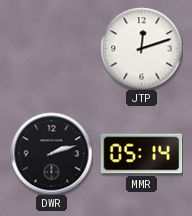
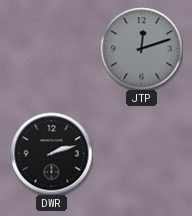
JTP dial: white -> grey (141, 48)
MMR: 05:14 -> none (141, 154)
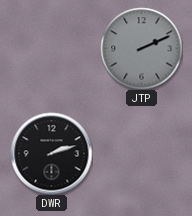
JTP: 12:12 -> 2:11 (141, 48)
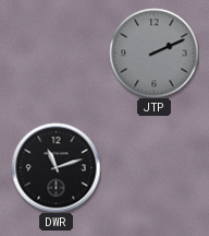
DWR: 2:12 -> 11:12 (56, 167)
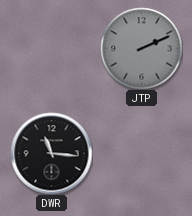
DWR: 11:12 -> 11:16 (51, 153)
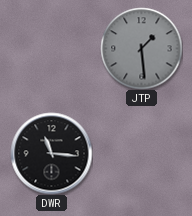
JTP: 2:11 -> 1:29 (141, 48)
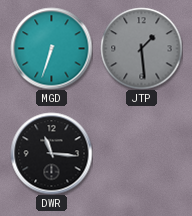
MGD: none -> 6:33 (51, 48)
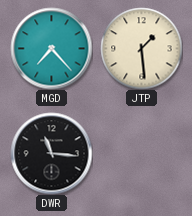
MGD: 6:33 -> 7:23 (51, 48)
JTP dial: grey -> cream (141, 48)
